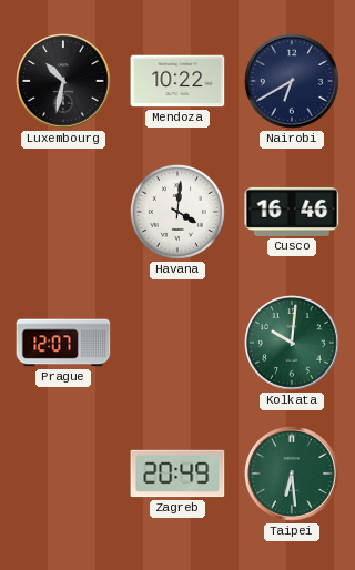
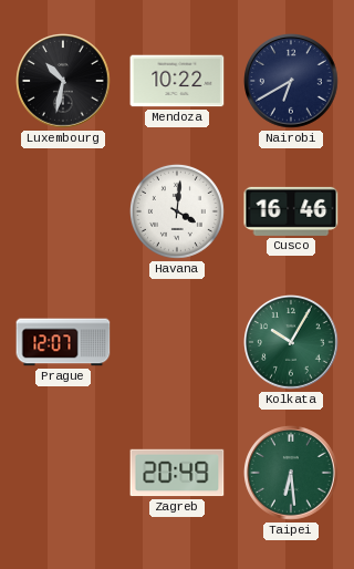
Kolkata: 10:01 -> 10:05 (292, 343)
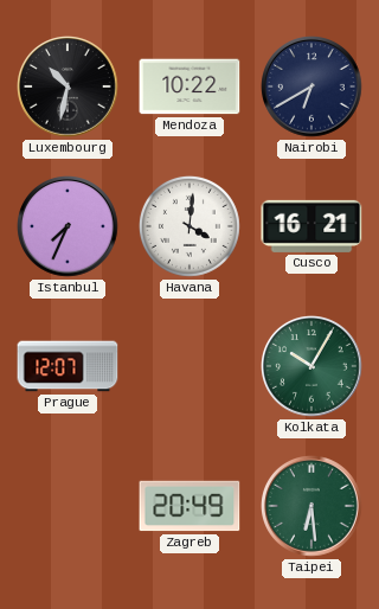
Istanbul: none -> 7:34 (69, 227)
Cusco: 16:46 -> 16:21 (311, 226)
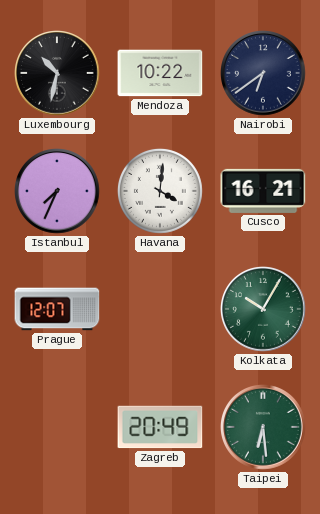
Nairobi: 6:40 -> 6:39 (264, 74)
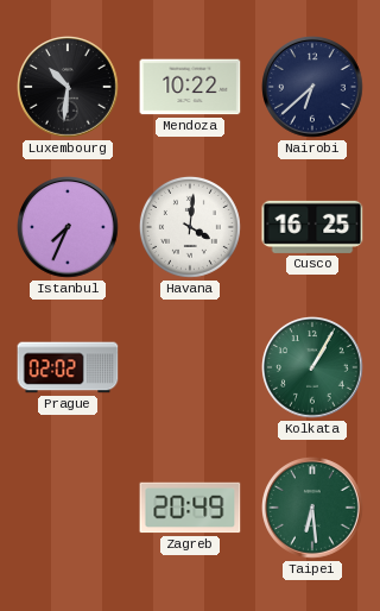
Luxembourg: 10:32 -> 10:31 (69, 88)
Nairobi: 6:39 -> 6:38 (313, 88)
Cusco: 16:21 -> 16:25 (312, 227)
Prague: 12:07 -> 02:02 (68, 367)
Kolkata: 10:05 -> 1:05 (313, 369)
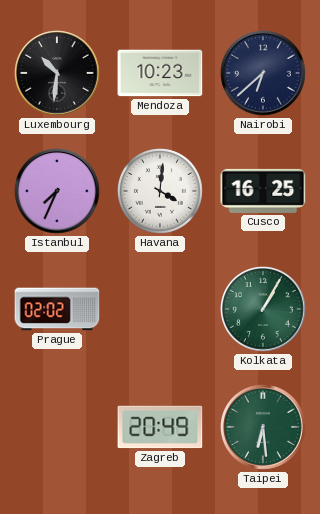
Mendoza: 10:22 -> 10:23 (160, 73)
